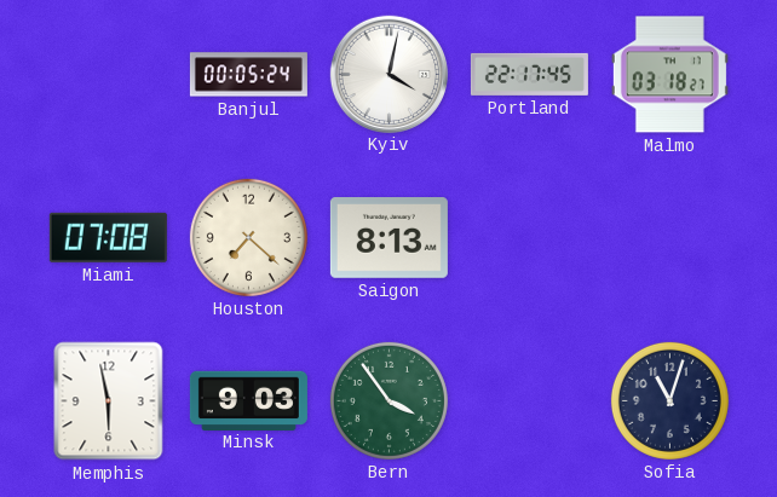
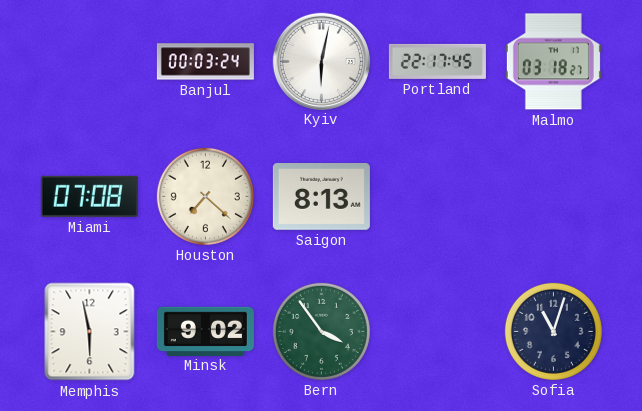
Banjul: 00:05 -> 00:03 (205, 62)
Kyiv: 4:02 -> 6:02 (321, 61)
Minsk: 9:03 -> 9:02 (205, 331)
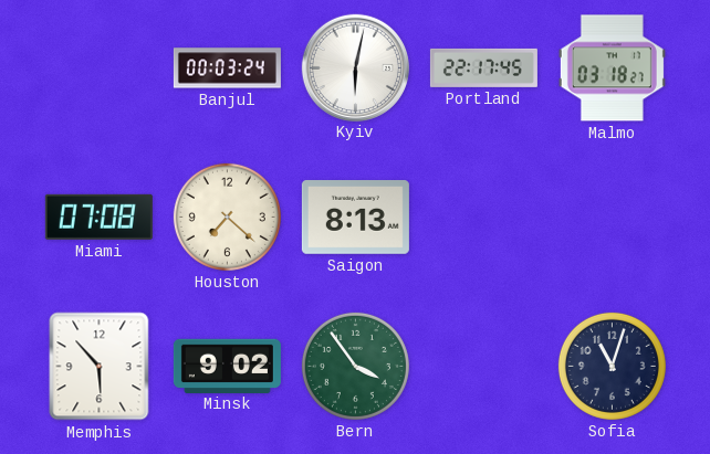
Memphis: 5:58 -> 5:53 (100, 367)
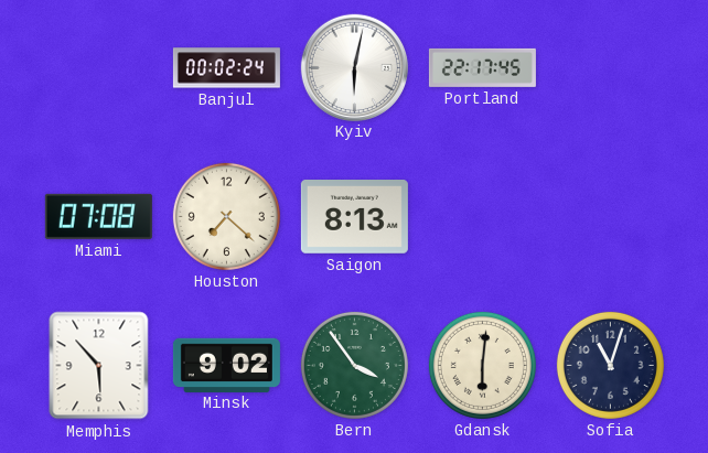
Banjul: 00:03 -> 00:02 (226, 68)
Malmo: 03:18 -> none (612, 68)
Gdansk: none -> 6:01 (482, 365)
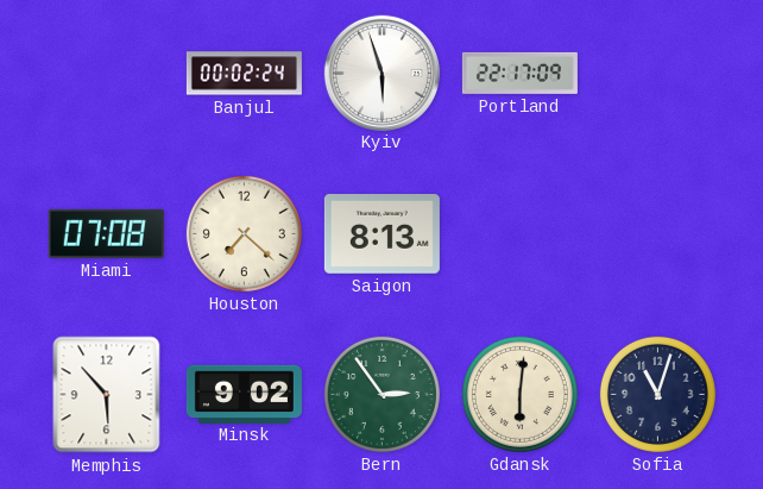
Kyiv: 6:02 -> 5:57 (381, 73)
Portland: 22:17:45 -> 22:17:09 (519, 73)
Bern: 3:54 -> 2:54 (381, 394)
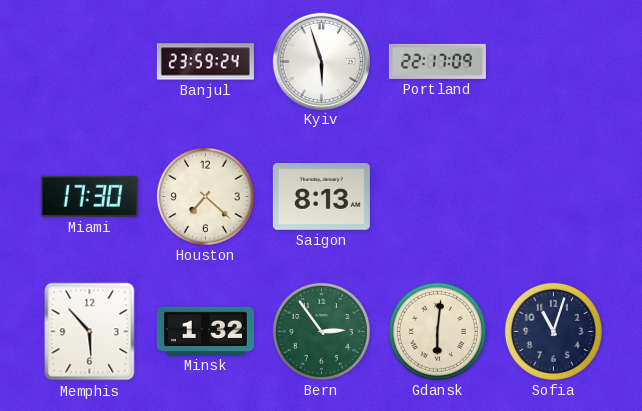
Banjul: 00:02 -> 23:59 (205, 62)
Miami: 07:08 -> 17:30 (89, 196)
Minsk: 9:02 -> 1:32 (205, 331)
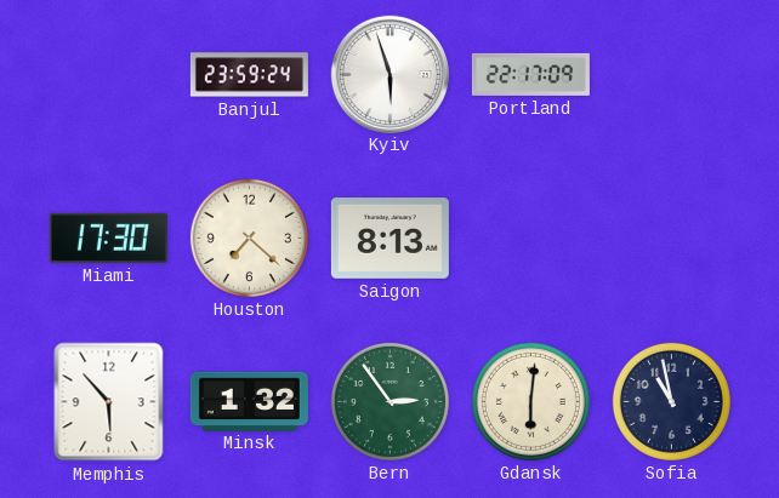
Sofia: 11:03 -> 10:58 (671, 401)
